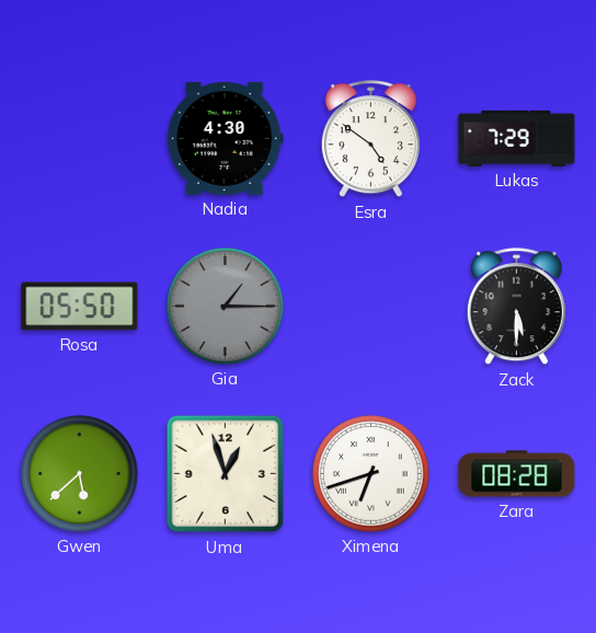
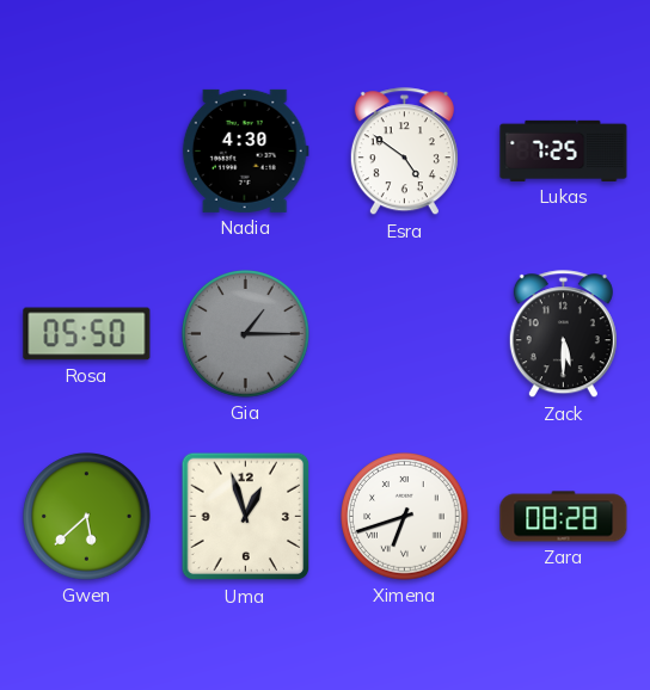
Lukas: 7:29 -> 7:25 (564, 150)
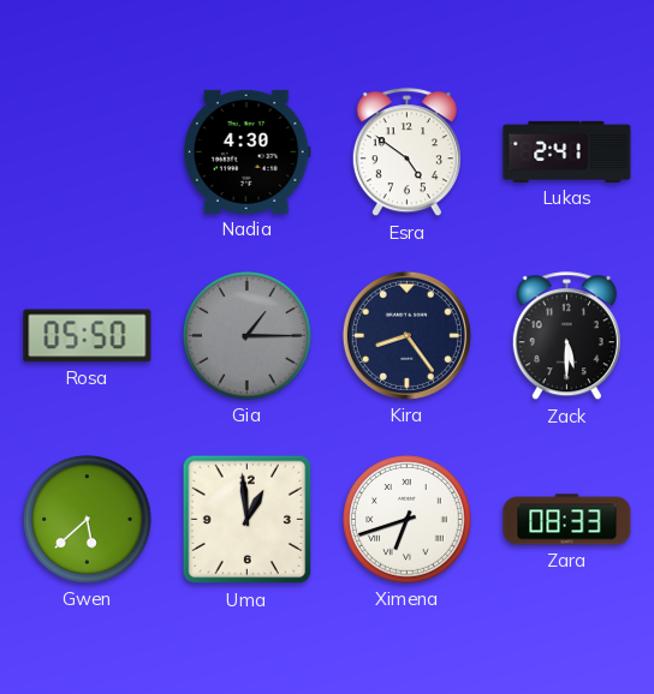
Lukas: 7:25 -> 2:41 (567, 151)
Kira: none -> 8:24 (406, 335)
Uma: 12:57 -> 12:59 (248, 520)
Zara: 08:28 -> 08:33 (567, 520)
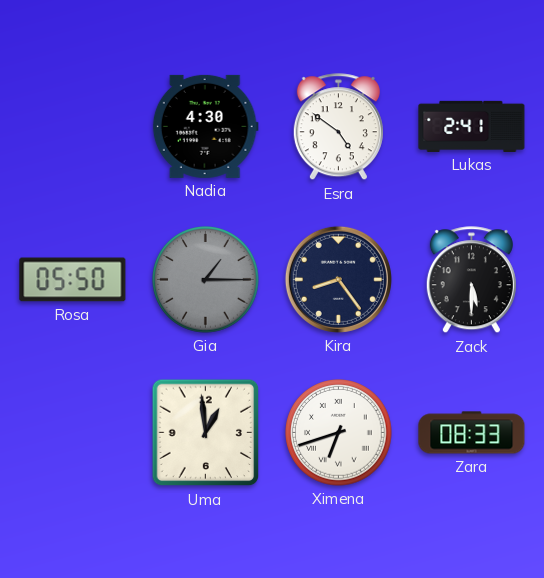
Gwen: 5:38 -> none (88, 520)
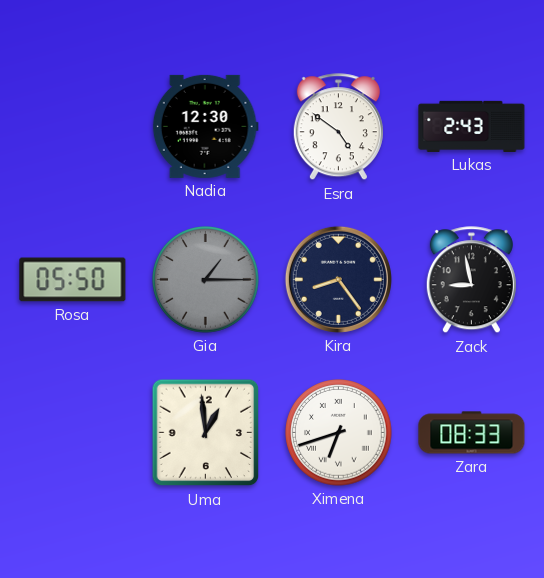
Nadia: 4:30 -> 12:30 (205, 126)
Lukas: 2:41 -> 2:43 (472, 126)
Zack: 5:30 -> 8:58 (471, 280)
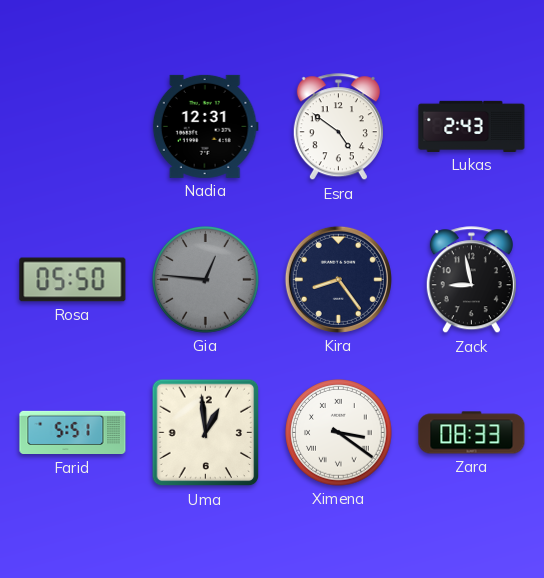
Nadia: 12:30 -> 12:31 (205, 126)
Gia: 1:15 -> 12:46 (206, 280)
Farid: none -> 5:51 (73, 433)
Ximena: 6:42 -> 3:21 (339, 433)
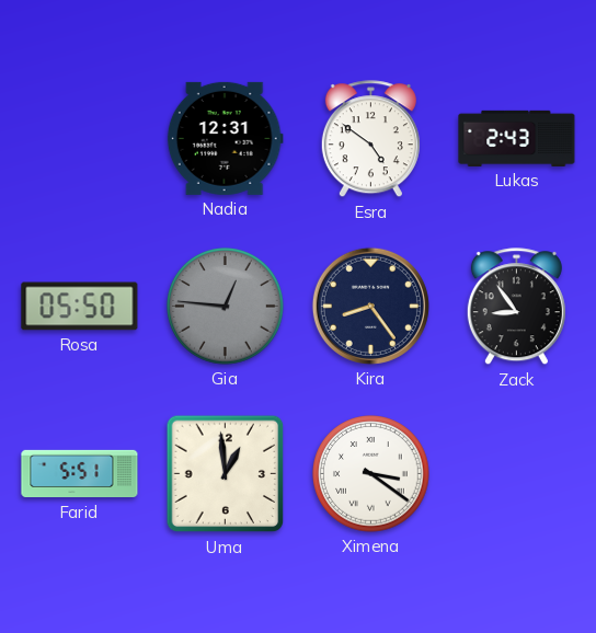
Zack: 8:58 -> 8:54 (516, 307)
Zara: 08:33 -> none (472, 433)
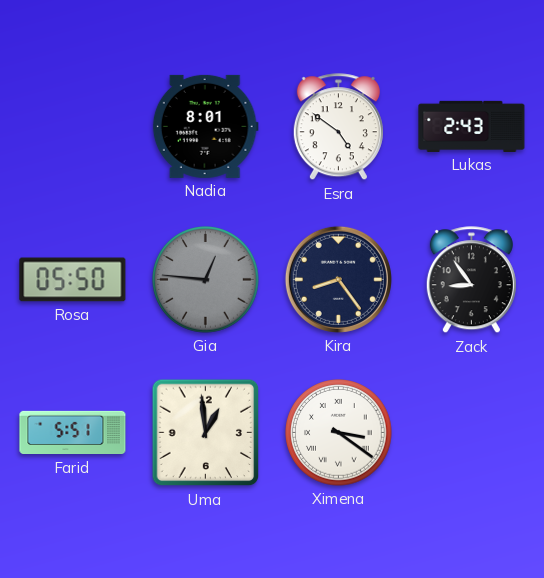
Nadia: 12:31 -> 8:01 (205, 126)
